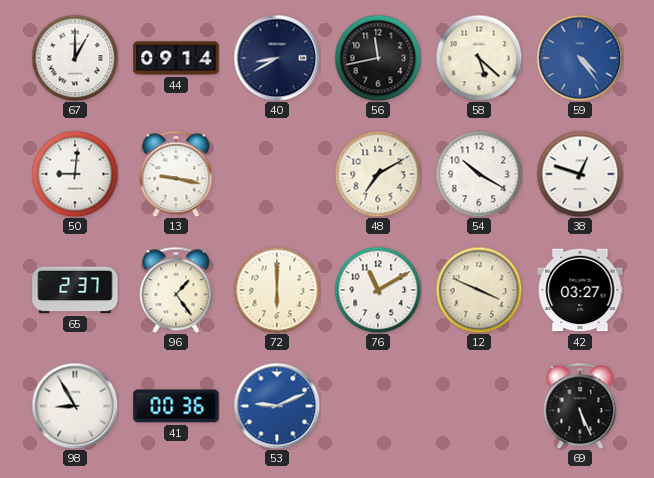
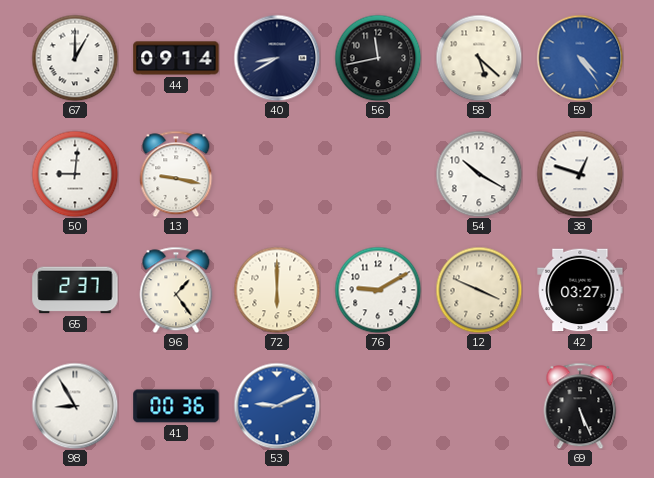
48: 7:10 -> none (378, 174)
76: 11:10 -> 9:10 (378, 290)
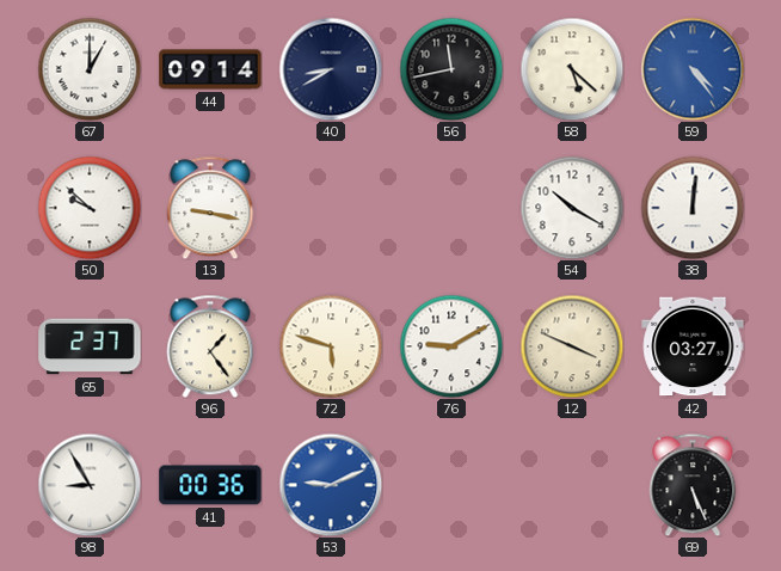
50: 9:01 -> 9:52 (90, 208)
38: 12:48 -> 12:01 (693, 208)
72: 6:00 -> 5:48 (331, 346)
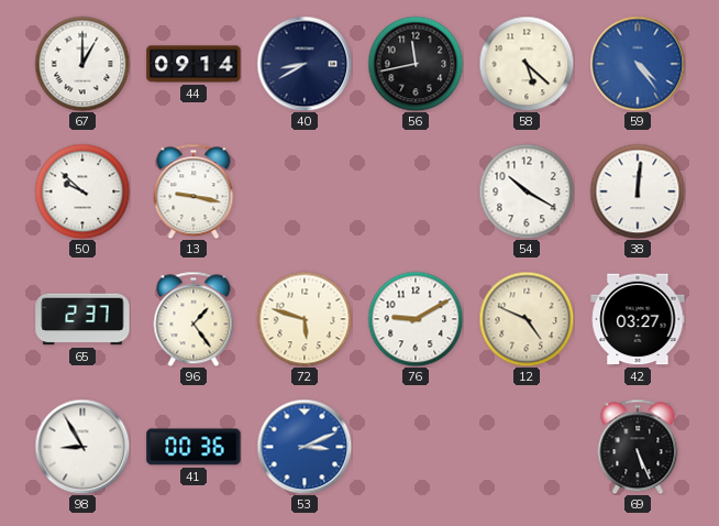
12: 3:49 -> 4:49 (527, 319)
53: 9:11 -> 3:11 (305, 447)
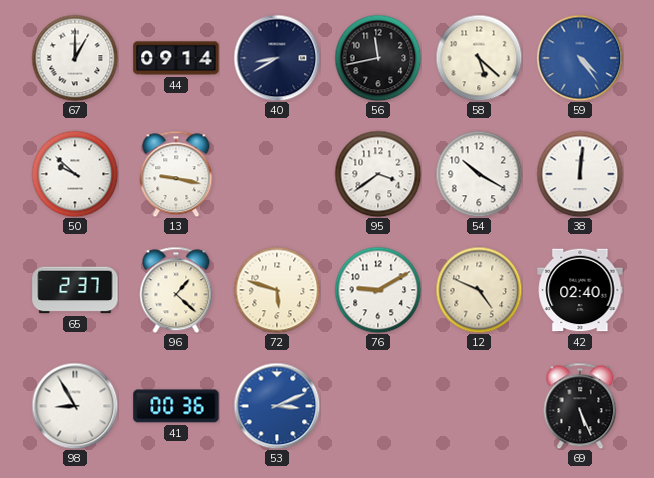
95: none -> 3:39 (378, 174)
96: 1:24 -> 1:22 (176, 290)
42: 03:27 -> 02:40 (580, 290)
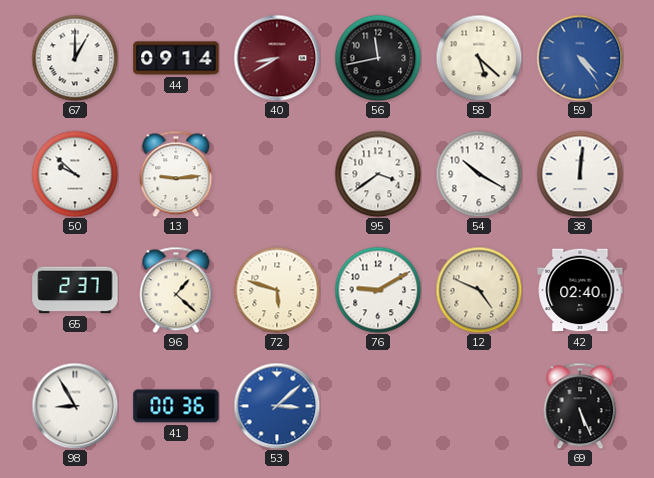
40 dial: navy -> burgundy (277, 58)
13: 9:17 -> 9:14 (176, 174)
53: 3:11 -> 3:08 (277, 406)
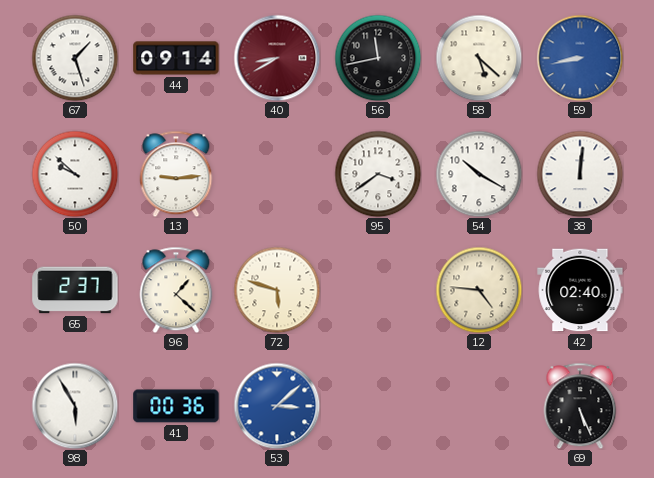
67: 1:00 -> 1:27 (75, 58)
59: 4:24 -> 8:43 (580, 58)
76: 9:10 -> none (378, 290)
12: 4:49 -> 4:46 (479, 290)
98: 8:55 -> 5:55 (75, 406)
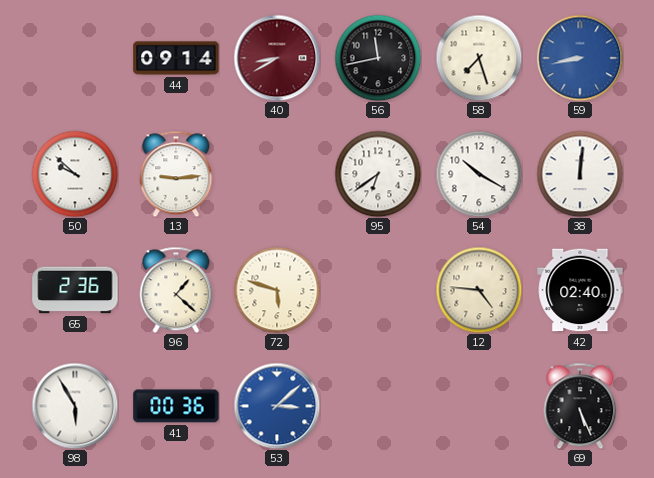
67: 1:27 -> none (75, 58)
58: 5:22 -> 7:27 (479, 58)
95: 3:39 -> 6:39 (378, 174)
65: 2:37 -> 2:36 (75, 290)
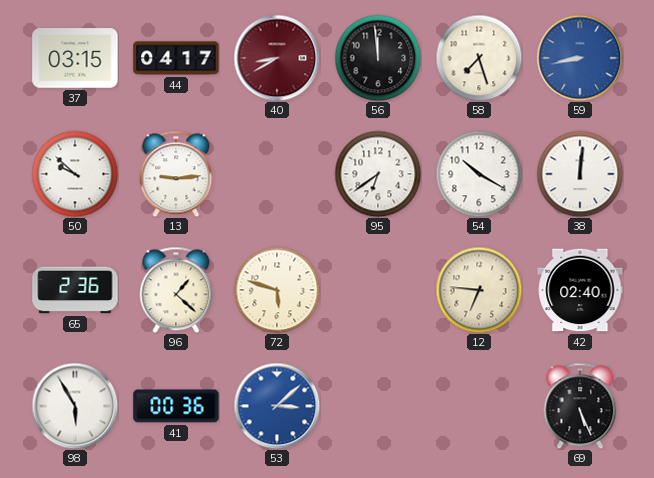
37: none -> 03:15 (75, 58)
44: 09:14 -> 04:17 (176, 58)
56: 11:43 -> 11:59 (378, 58)
12: 4:46 -> 6:46 (479, 290)
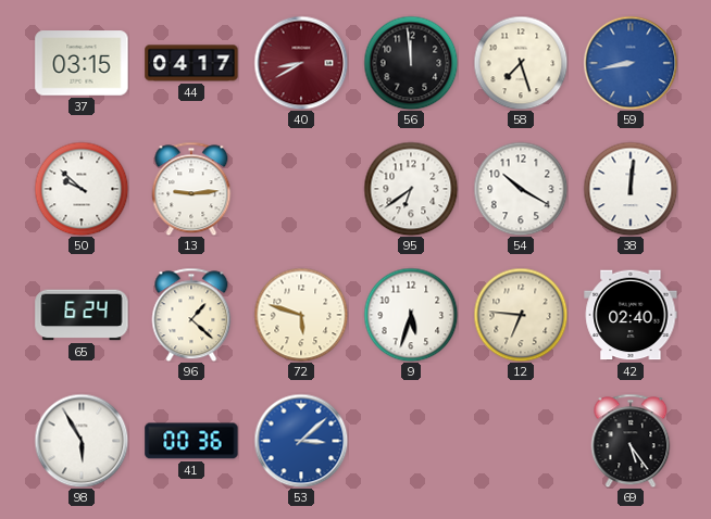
65: 2:36 -> 6:24 (82, 315)
9: none -> 5:33 (411, 315)
69: 5:26 -> 5:24 (631, 441)
